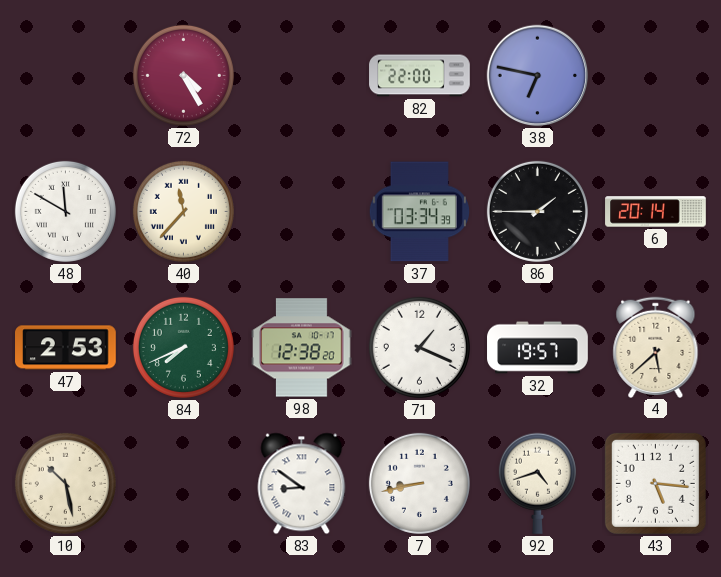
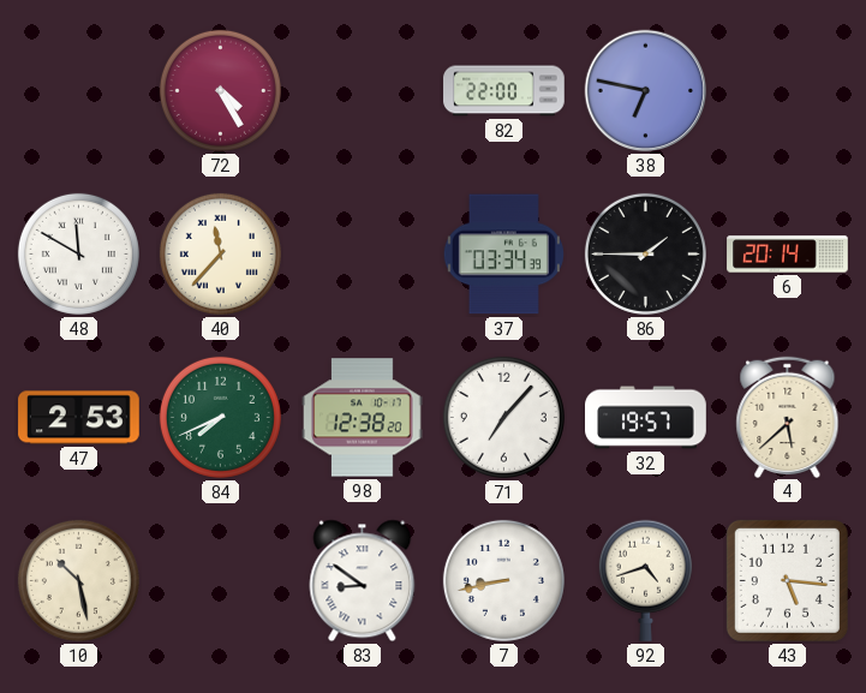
71: 1:19 -> 7:07 (503, 417)
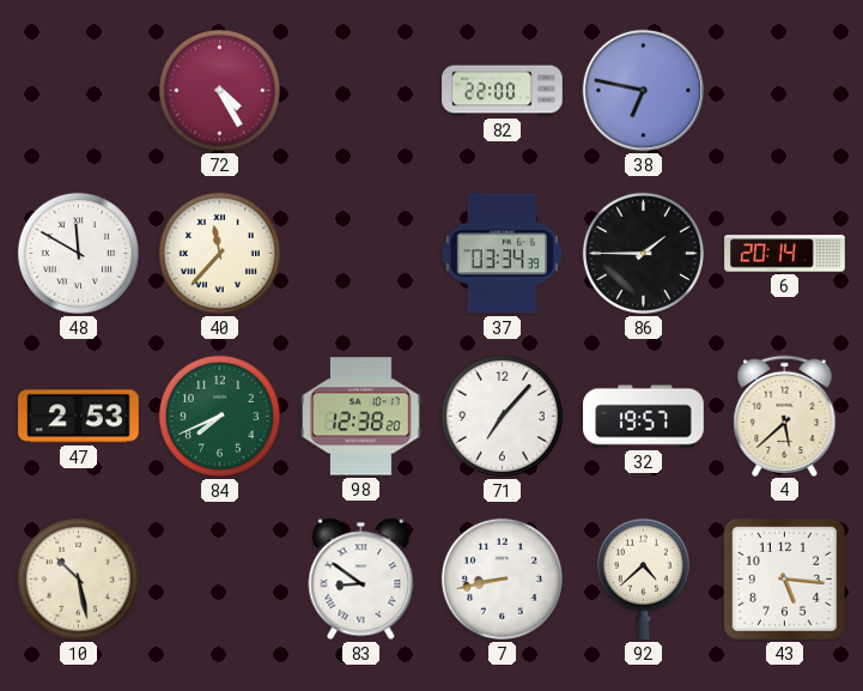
92: 4:42 -> 4:38 (643, 578)
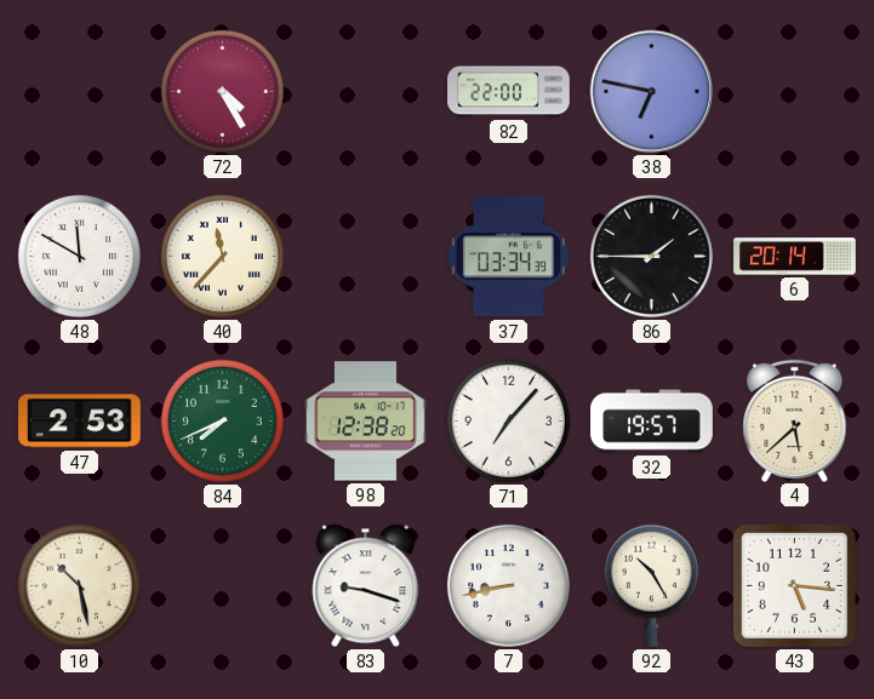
83: 8:51 -> 9:18 (366, 586)
92: 4:38 -> 10:25 (651, 585)
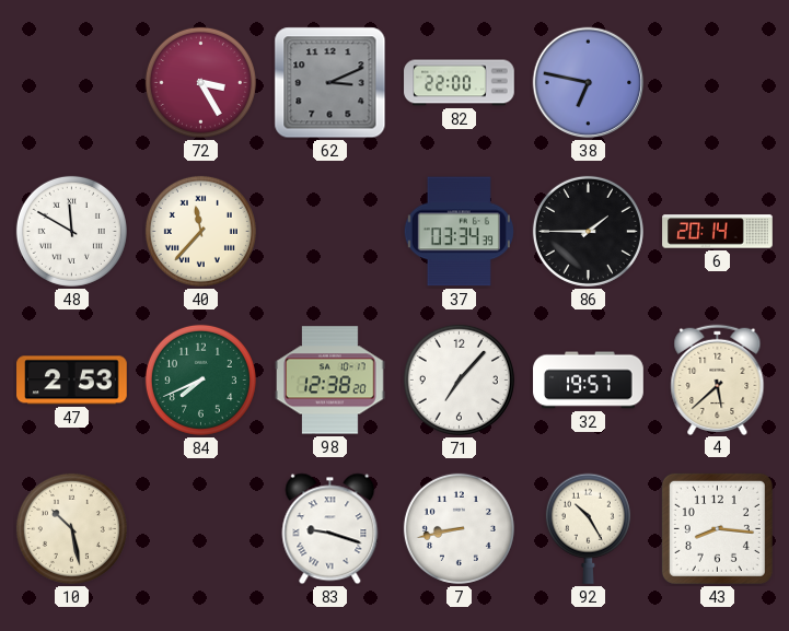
72: 4:25 -> 3:25 (200, 82)
62: none -> 3:11 (330, 83)
43: 5:16 -> 8:16 (717, 528)
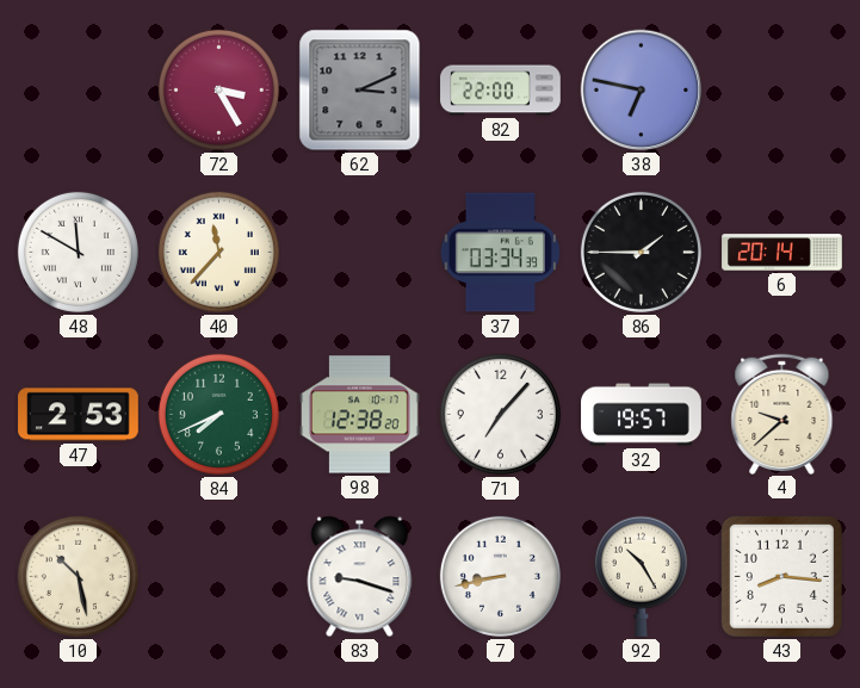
4: 5:38 -> 9:38 (782, 414)
